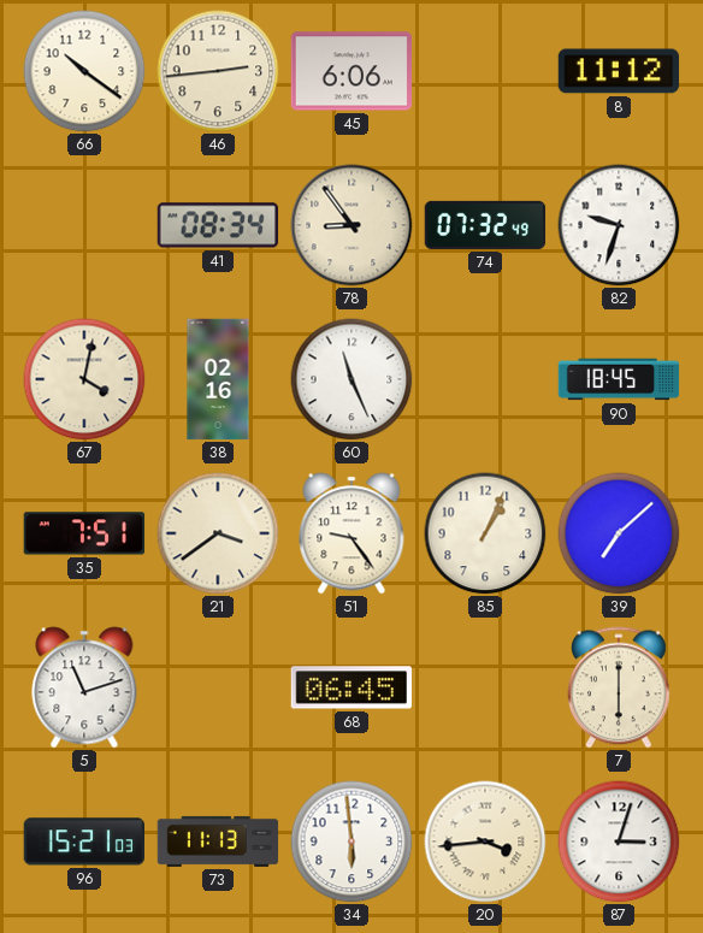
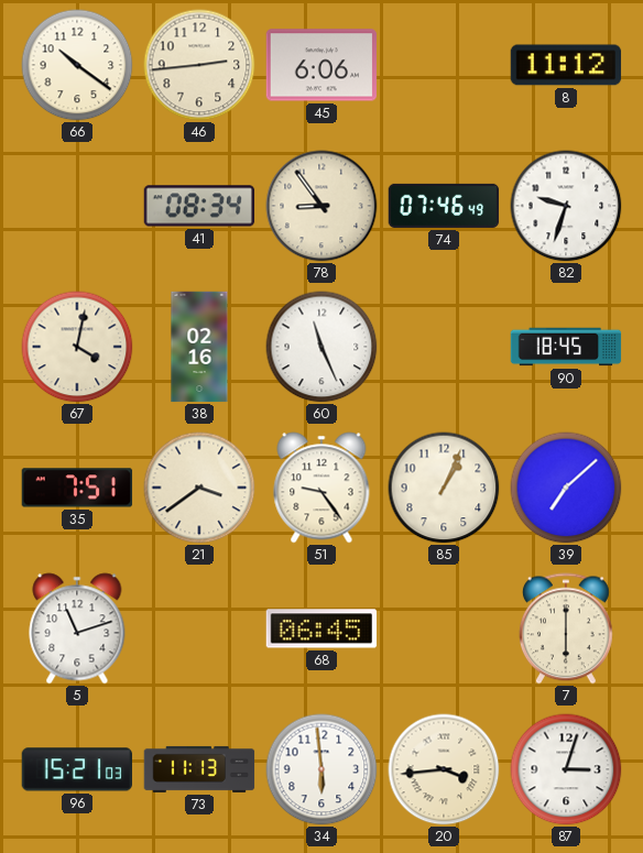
74: 07:32 -> 07:46 (444, 206)
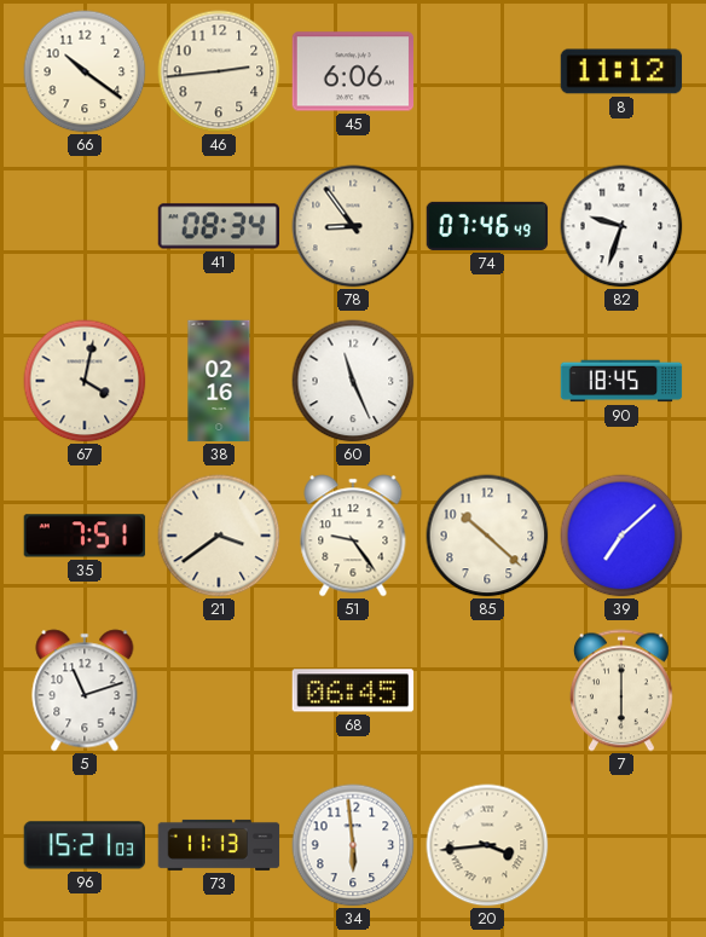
85: 1:04 -> 10:22 (487, 536)
87: 3:03 -> none (566, 769)
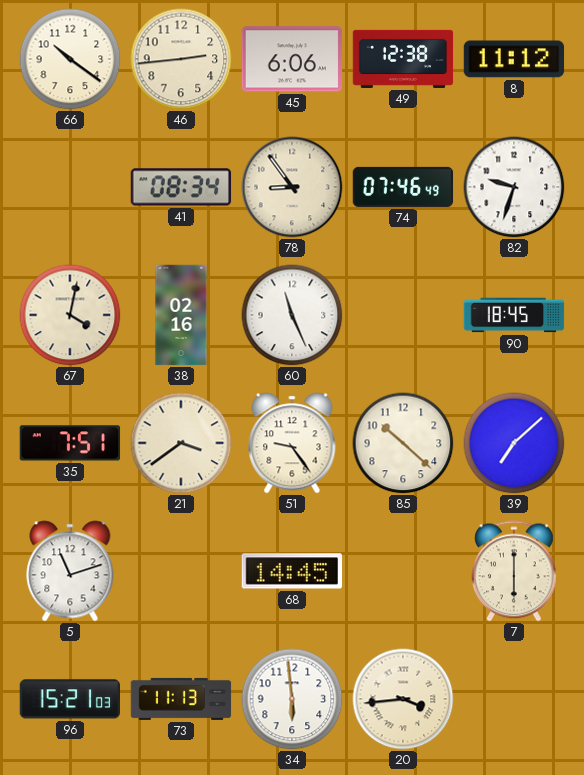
49: none -> 12:38 (403, 59)
68: 06:45 -> 14:45 (292, 571)
